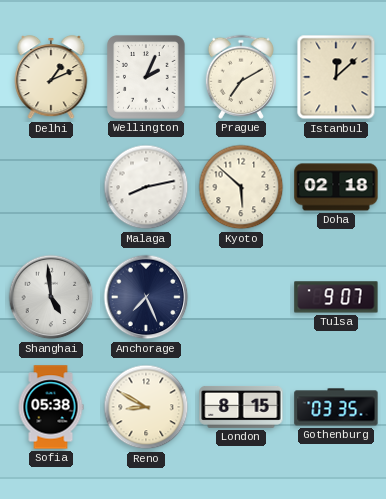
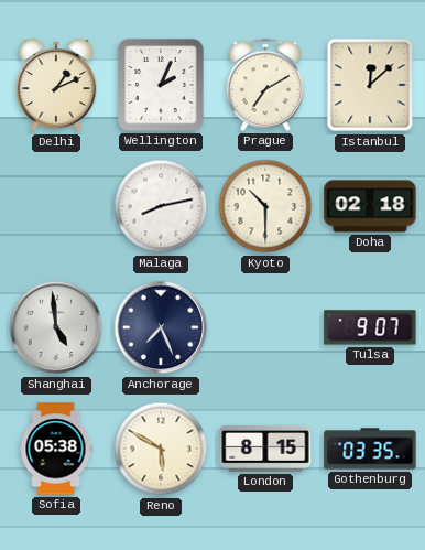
Kyoto: 5:52 -> 10:30 (265, 206)
Reno: 8:50 -> 5:50 (161, 449)
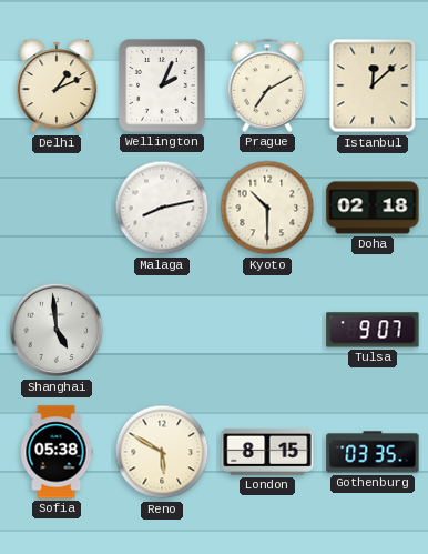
Anchorage: 7:26 -> none (161, 327)
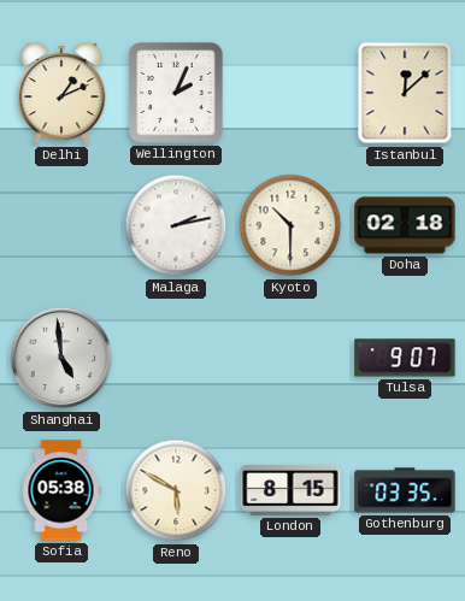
Prague: 7:10 -> none (267, 85)
Malaga: 8:13 -> 2:13 (176, 225)
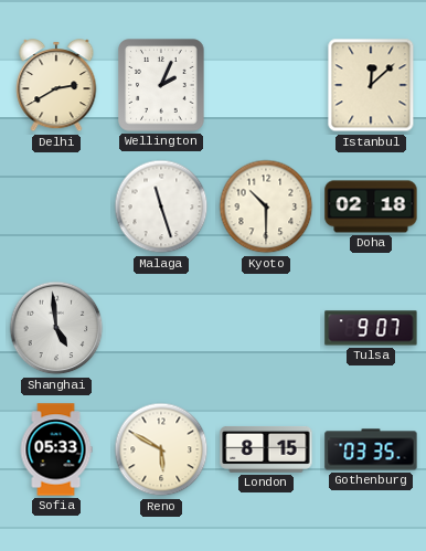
Delhi: 1:11 -> 2:40 (56, 86)
Malaga: 2:13 -> 11:27 (161, 206)
Sofia: 05:38 -> 05:33 (56, 449)
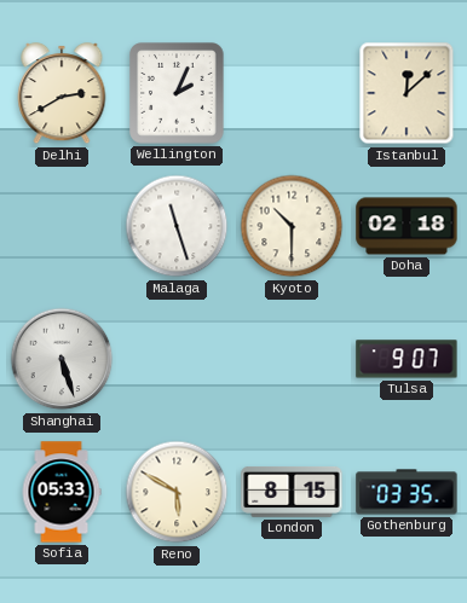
Shanghai: 4:59 -> 5:27 (62, 359)
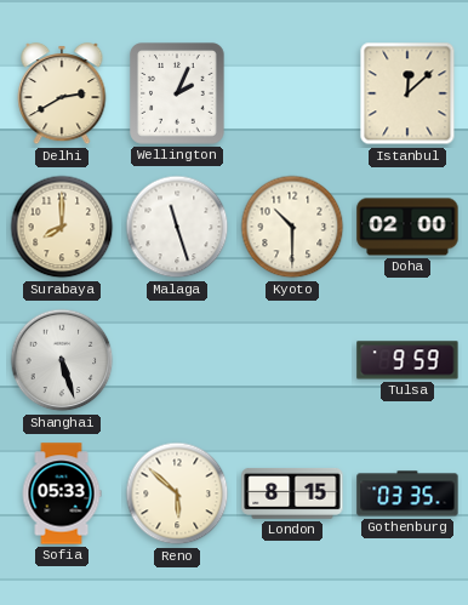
Surabaya: none -> 8:00 (62, 227)
Doha: 02:18 -> 02:00 (407, 227)
Tulsa: 9:07 -> 9:59 (407, 360)
Reno: 5:50 -> 5:52 (177, 493)
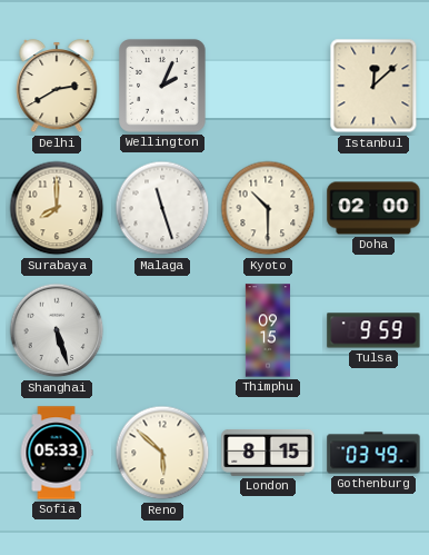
Thimphu: none -> 09:15 (267, 330)
Gothenburg: 03:35 -> 03:49 (373, 453)
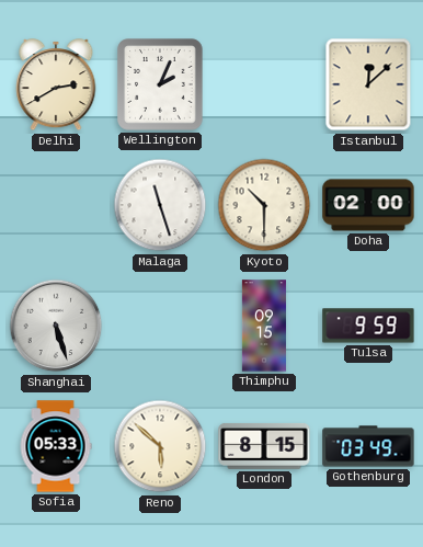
Surabaya: 8:00 -> none (57, 208)
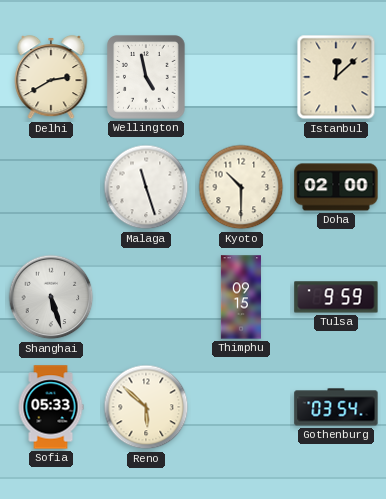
Wellington: 2:04 -> 4:58 (146, 77)
London: 8:15 -> none (264, 446)
Gothenburg: 03:49 -> 03:54 (336, 407)
